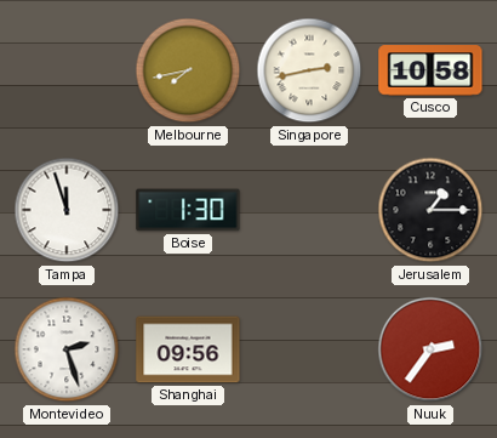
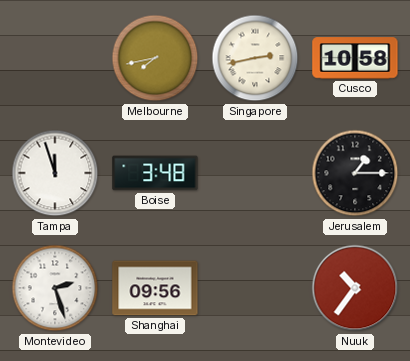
Boise: 1:30 -> 3:48 (155, 173)
Nuuk: 2:36 -> 10:36 (355, 288)
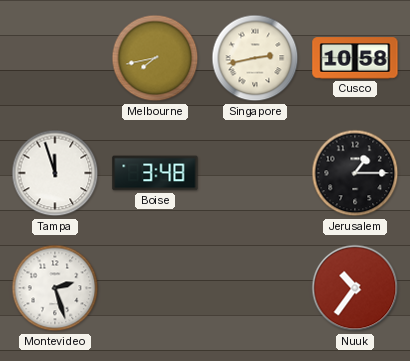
Shanghai: 09:56 -> none (155, 288)
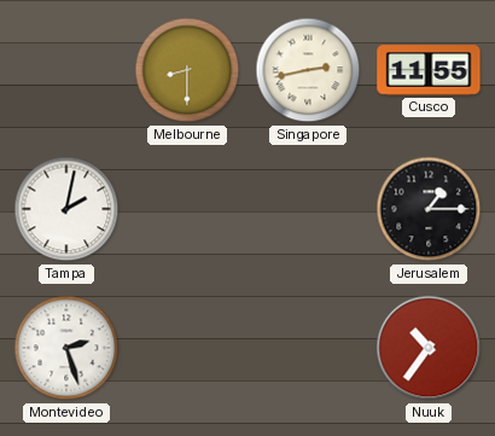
Melbourne: 7:43 -> 8:30 (187, 70)
Cusco: 10:58 -> 11:55 (429, 70)
Tampa: 11:57 -> 2:02 (66, 209)
Boise: 3:48 -> none (155, 173)
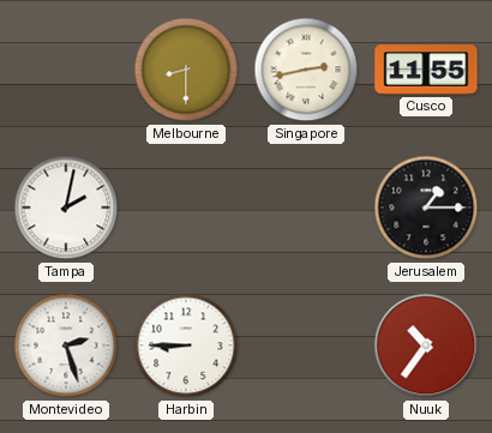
Harbin: none -> 8:45 (186, 345)
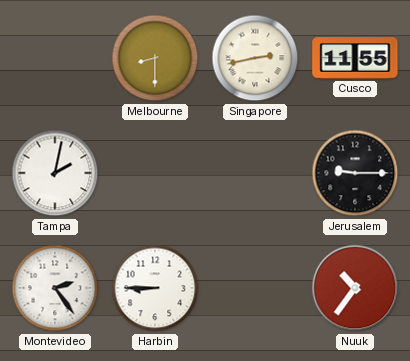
Jerusalem: 1:15 -> 9:15 (355, 173)
Montevideo: 2:27 -> 2:24 (55, 288)
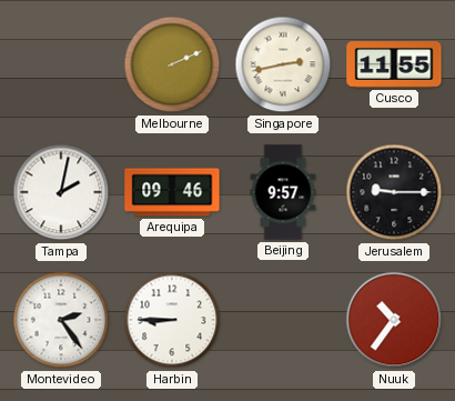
Melbourne: 8:30 -> 2:11 (172, 64)
Arequipa: none -> 09:46 (172, 192)
Beijing: none -> 9:57 (283, 192)
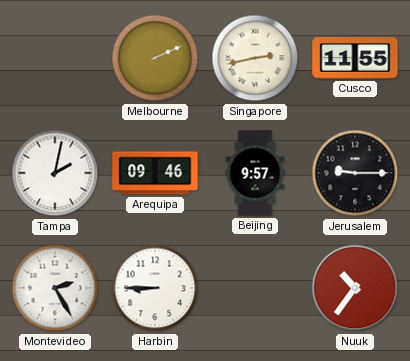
Montevideo: 2:24 -> 2:25 (55, 288)
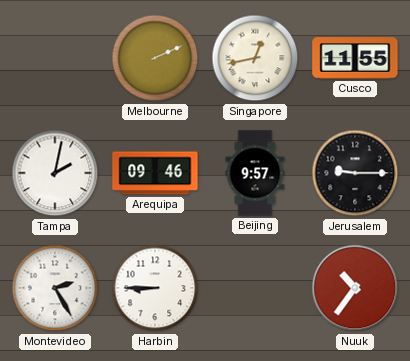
Singapore: 2:43 -> 12:43 (255, 58)
